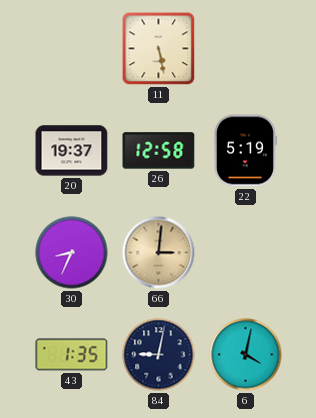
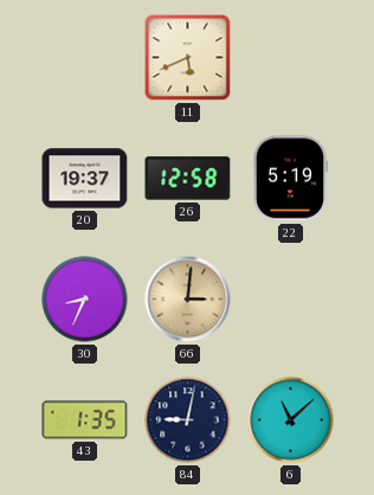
11: 5:28 -> 5:41 (188, 58)
6: 4:02 -> 11:08 (291, 420)
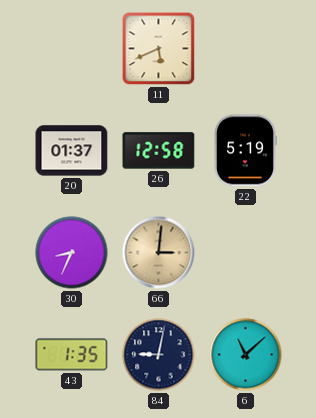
20: 19:37 -> 01:37 (72, 151)
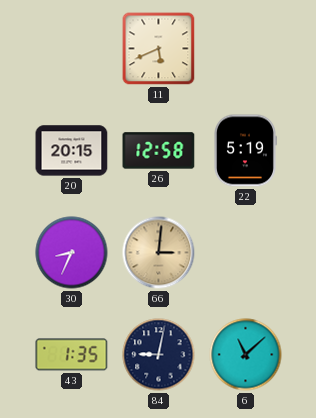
20: 01:37 -> 20:15 (72, 151)
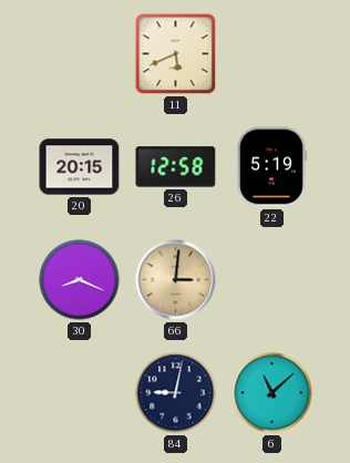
30: 8:34 -> 8:19 (80, 280)
43: 1:35 -> none (72, 355)
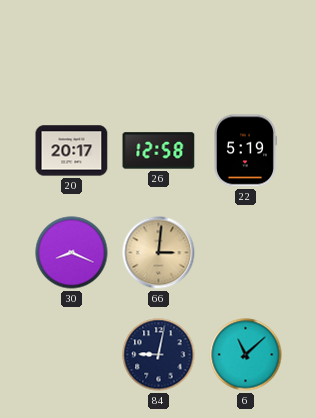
11: 5:41 -> none (176, 54)
20: 20:15 -> 20:17 (72, 151)
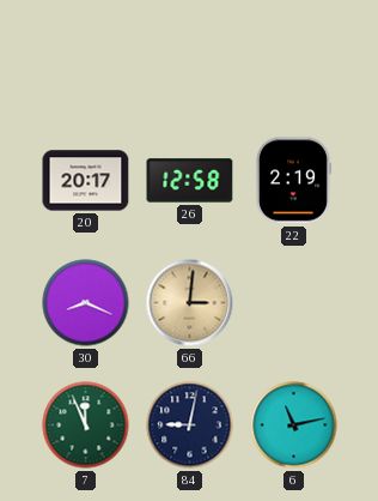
22: 5:19 -> 2:19 (294, 181)
7: none -> 11:56 (86, 425)
6: 11:08 -> 11:13 (294, 425)
